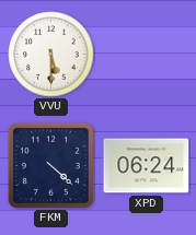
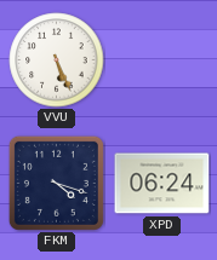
VVU: 5:30 -> 5:26 (57, 60)
FKM: 4:22 -> 4:18 (56, 183)
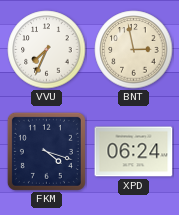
VVU: 5:26 -> 7:34 (47, 50)
BNT: none -> 2:58 (134, 50)
